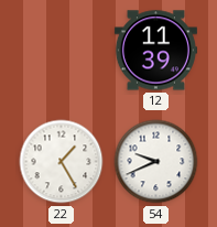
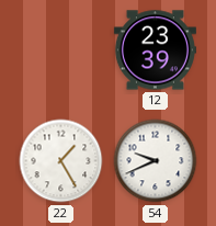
12: 11:39 -> 23:39 (155, 50)
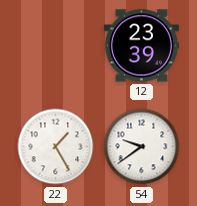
54: 9:41 -> 9:39 (142, 147)
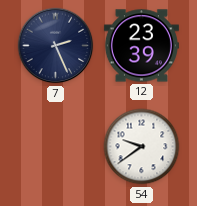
7: none -> 2:26 (56, 46)
22: 1:25 -> none (56, 147)
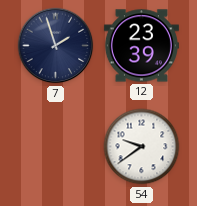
7: 2:26 -> 1:57 (56, 46)
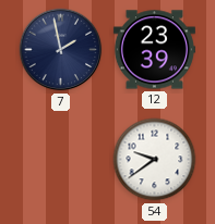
7: 1:57 -> 1:58 (61, 50)
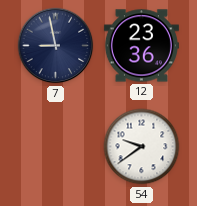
7: 1:58 -> 8:58 (56, 46)
12: 23:39 -> 23:36 (141, 46)
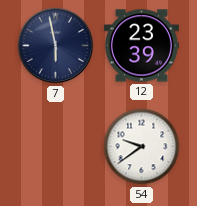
7: 8:58 -> 5:58 (56, 46)
12: 23:36 -> 23:39 (141, 46)
